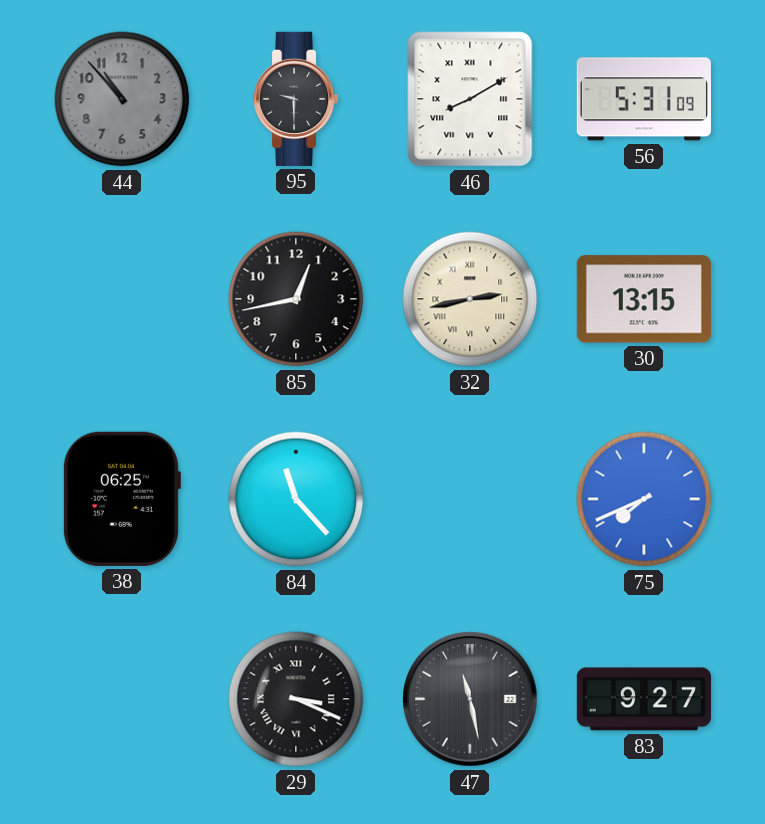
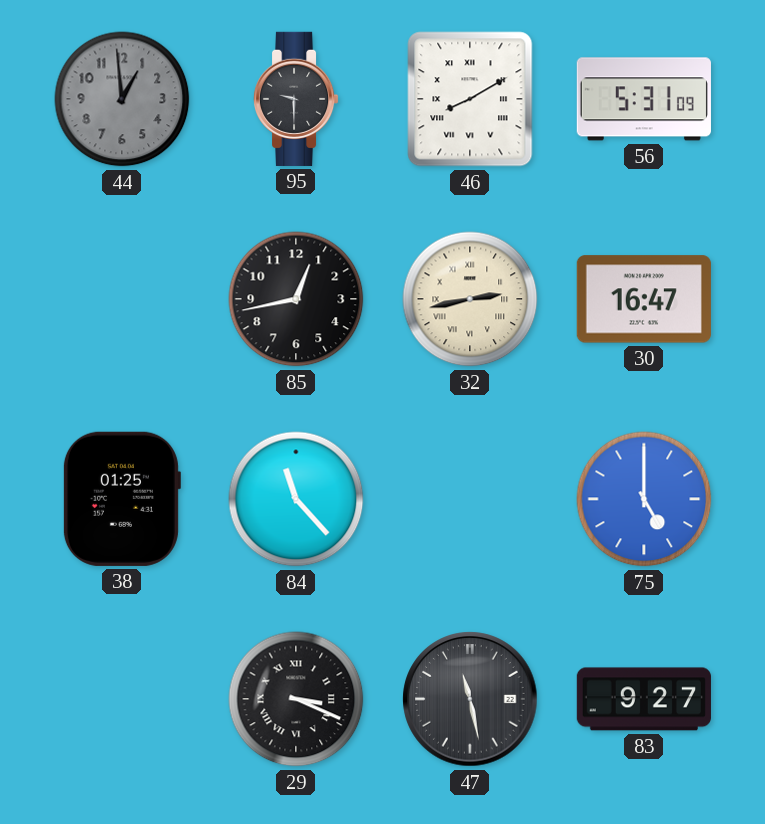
44: 10:53 -> 12:59 (122, 99)
30: 13:15 -> 16:47 (644, 299)
38: 06:25 -> 01:25 (121, 499)
75: 7:41 -> 5:00 (644, 499)
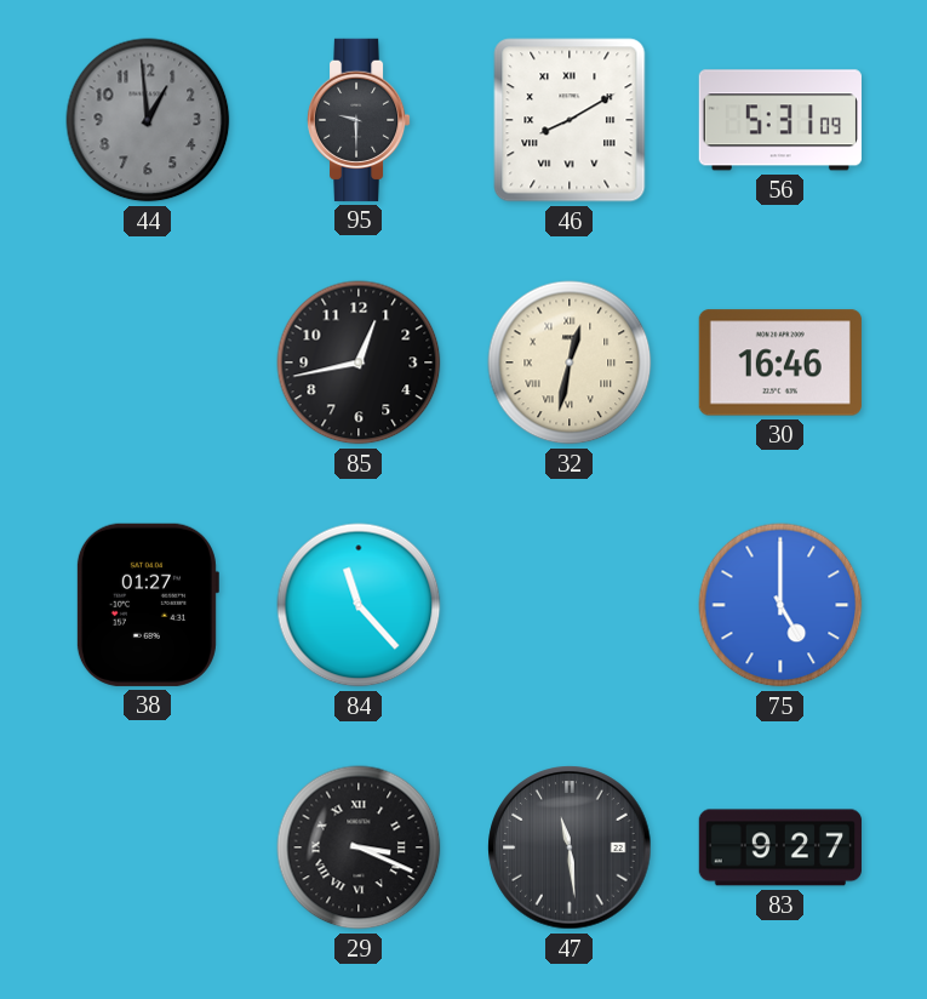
32: 2:43 -> 12:32 (570, 363)
30: 16:47 -> 16:46 (780, 363)
38: 01:25 -> 01:27 (147, 605)
47: 11:28 -> 11:29 (570, 847)
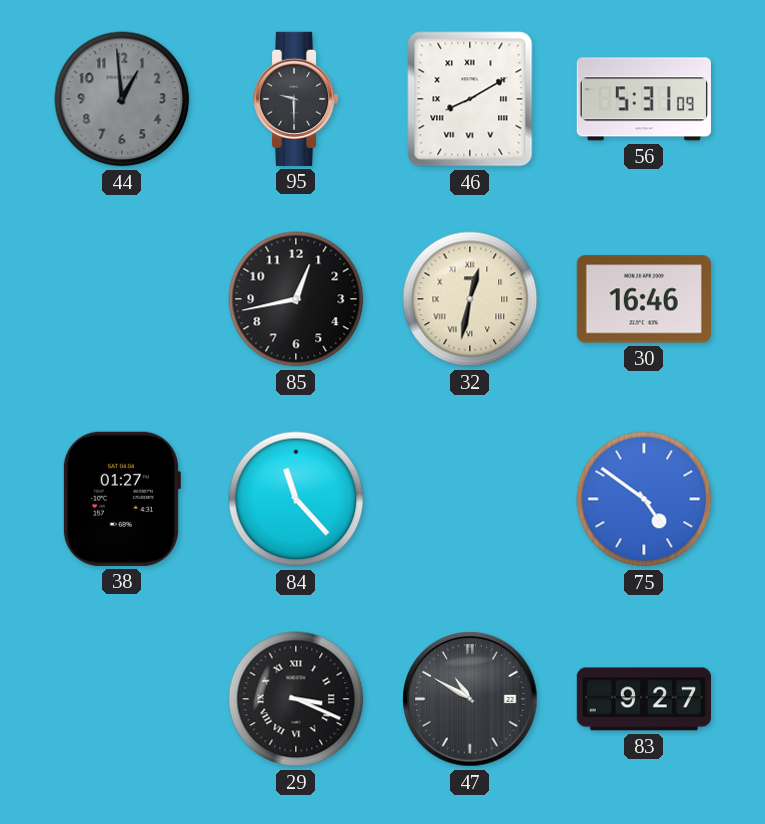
75: 5:00 -> 4:51 (644, 499)
47: 11:29 -> 10:50 (470, 699)
